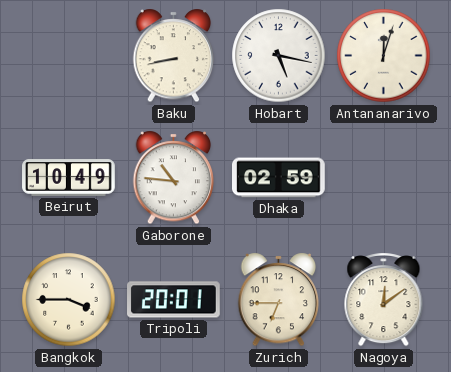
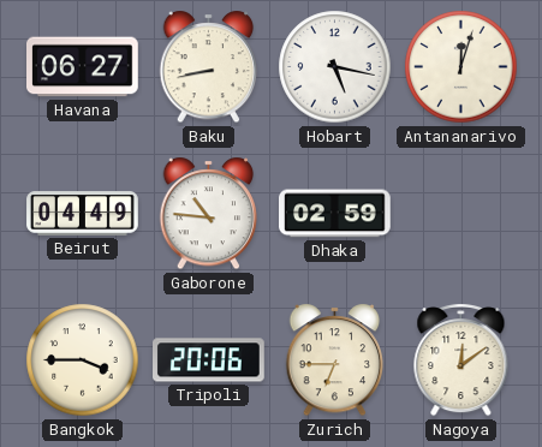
Havana: none -> 06:27 (83, 67)
Beirut: 10:49 -> 04:49 (83, 214)
Tripoli: 20:01 -> 20:06 (209, 360)
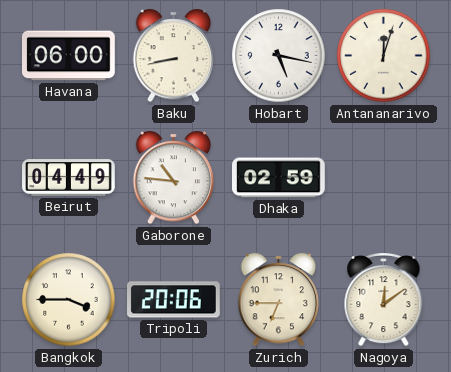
Havana: 06:27 -> 06:00 (69, 56)
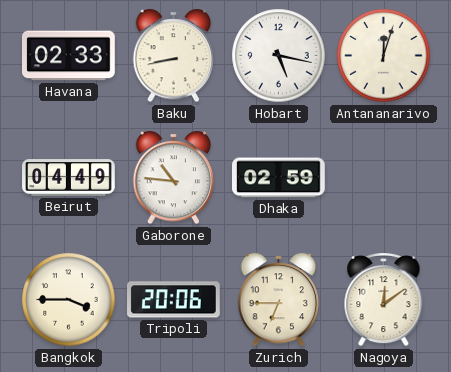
Havana: 06:00 -> 02:33 (69, 56)
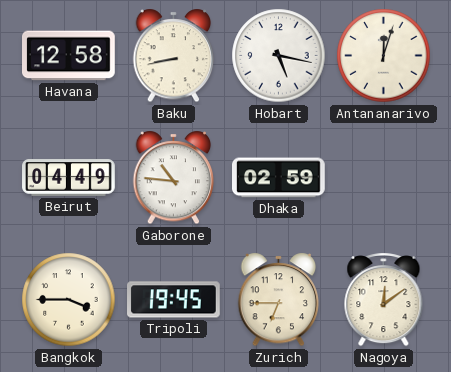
Havana: 02:33 -> 12:58 (69, 56)
Tripoli: 20:06 -> 19:45 (174, 300)
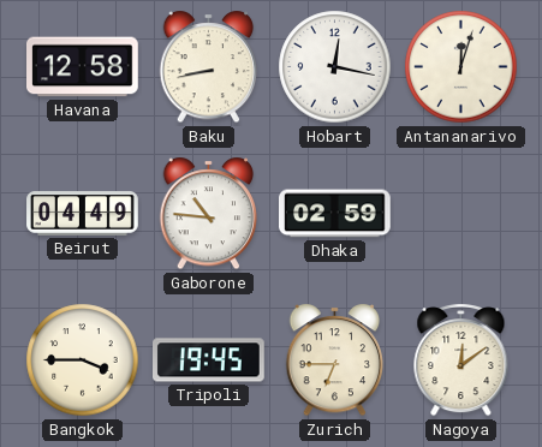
Hobart: 5:17 -> 12:17 (335, 67)
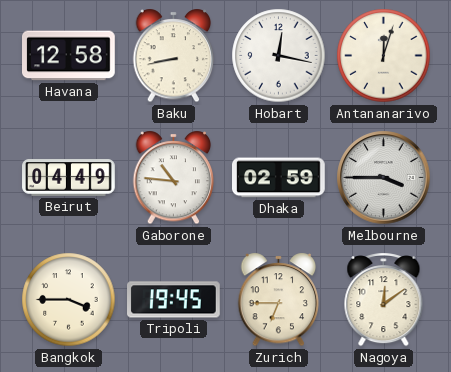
Melbourne: none -> 3:45 (384, 178)
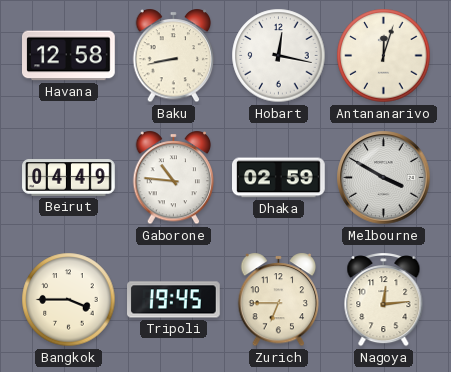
Melbourne: 3:45 -> 3:50 (384, 178)
Nagoya: 12:09 -> 12:14 (384, 300)
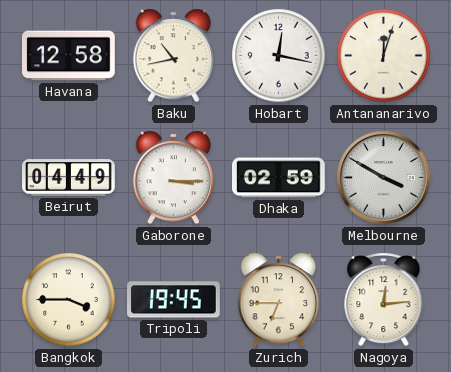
Baku: 8:43 -> 10:43 (174, 56)
Gaborone: 10:46 -> 3:15 (174, 178)
